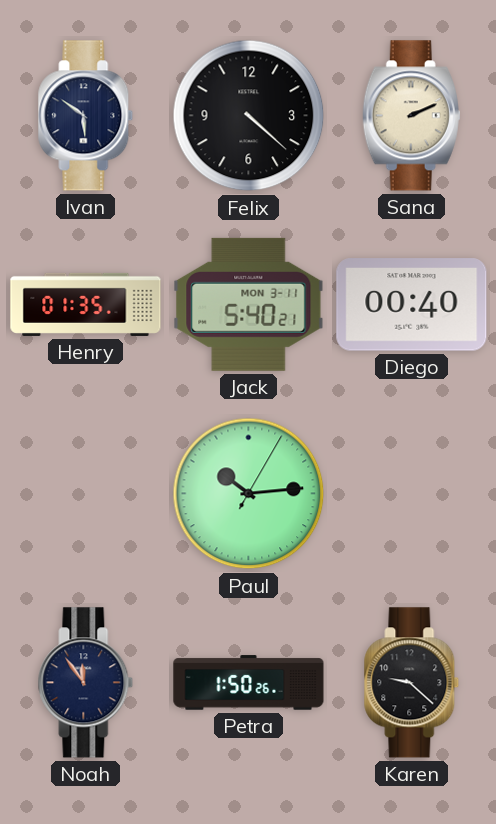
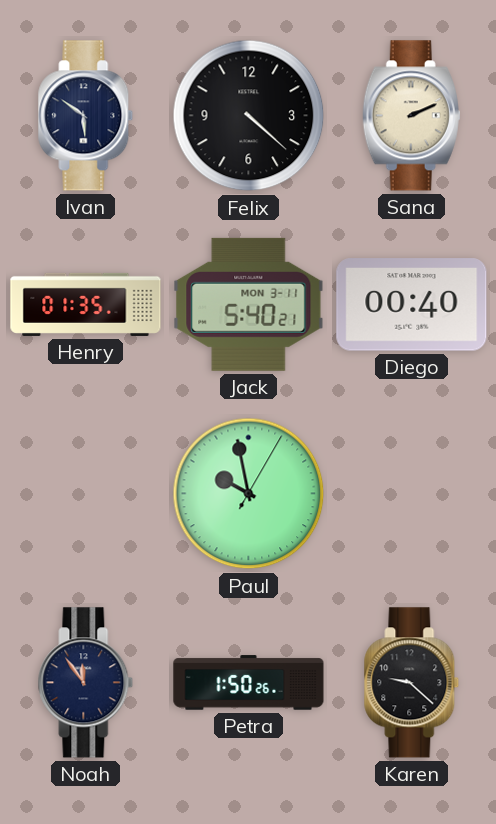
Paul: 10:14 -> 9:58 (249, 494)
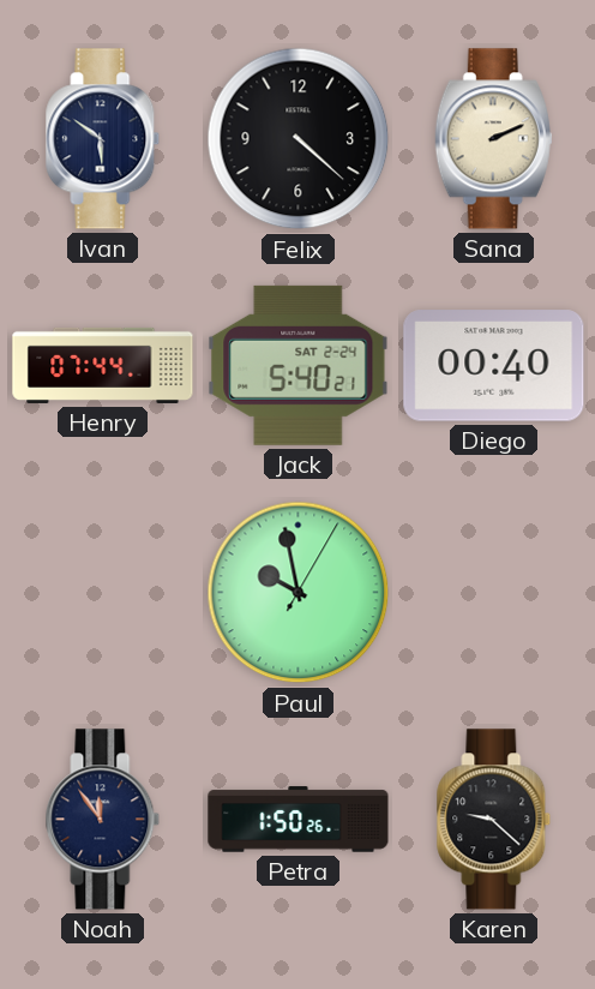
Henry: 01:35 -> 07:44 (103, 365)
Jack date: MON 3-11 -> SAT 2-24 (299, 365)
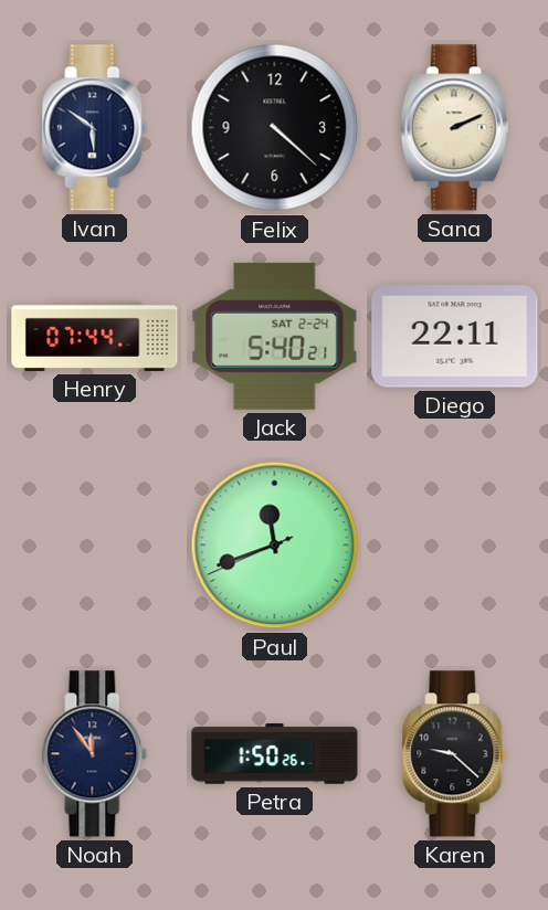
Diego: 00:40 -> 22:11 (455, 337)
Paul: 9:58 -> 11:41 (275, 546)
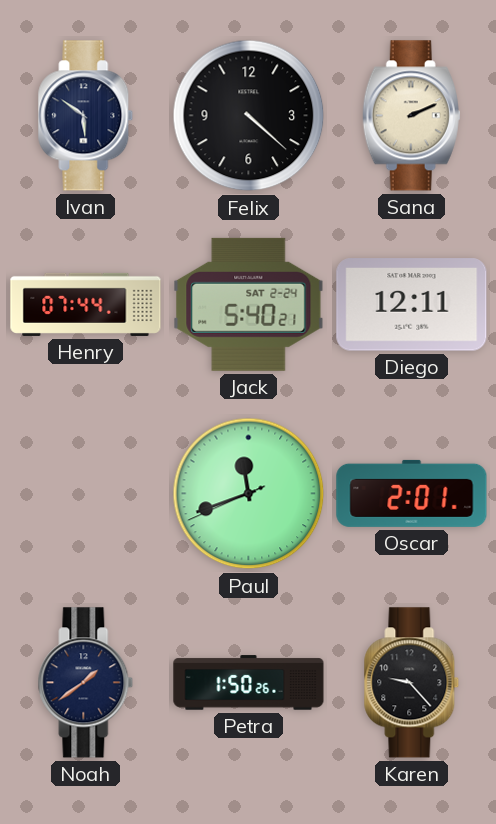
Diego: 22:11 -> 12:11 (412, 305)
Oscar: none -> 2:01 (412, 493)
Noah: 11:54 -> 1:39 (86, 683)
Karen: 9:22 -> 9:23 (412, 683)
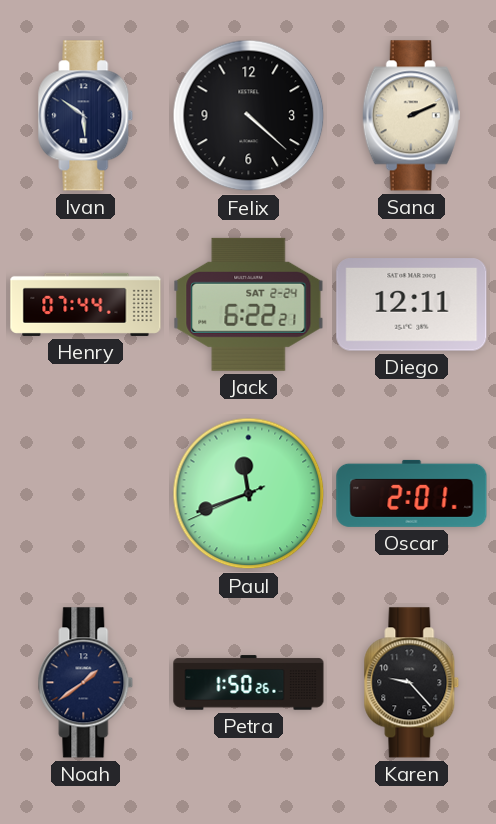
Jack: 5:40 -> 6:22 (249, 304)
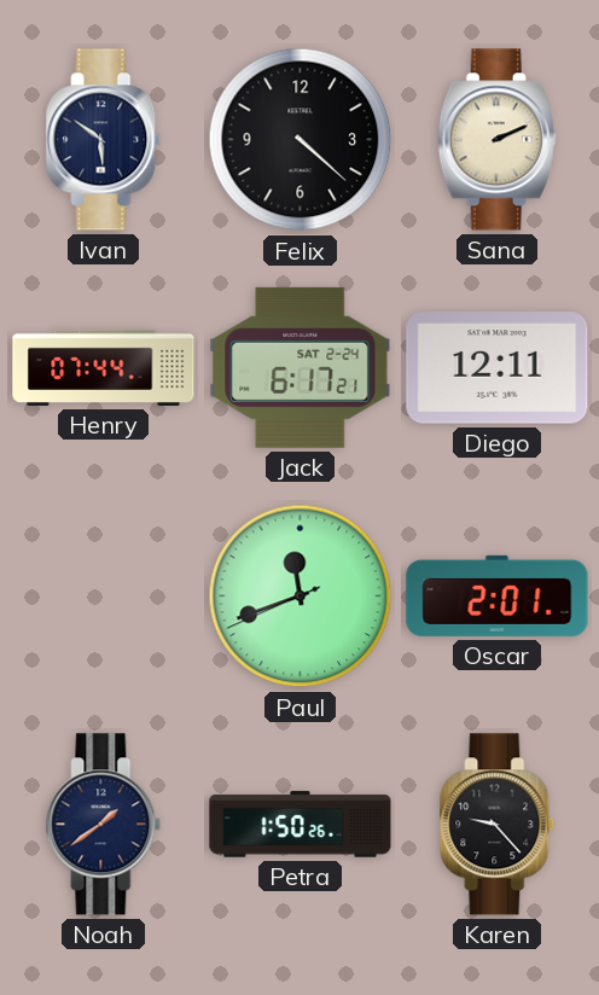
Jack: 6:22 -> 6:17 (301, 367)
